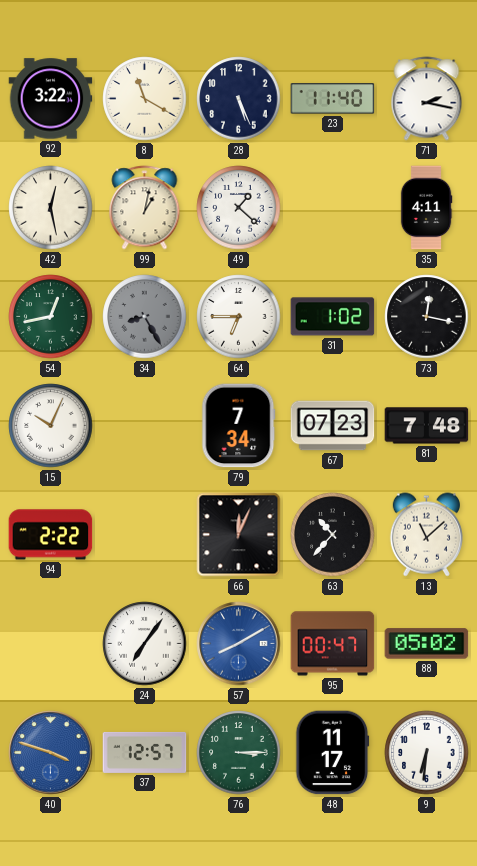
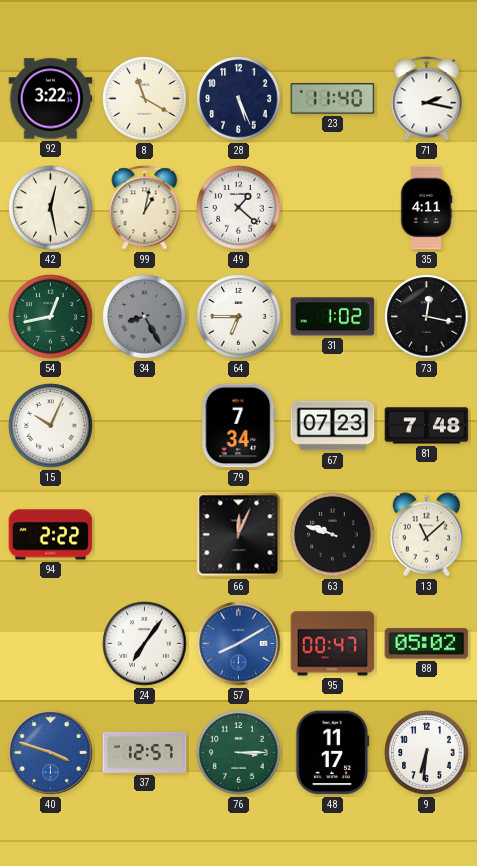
63: 10:37 -> 9:48 (333, 535)
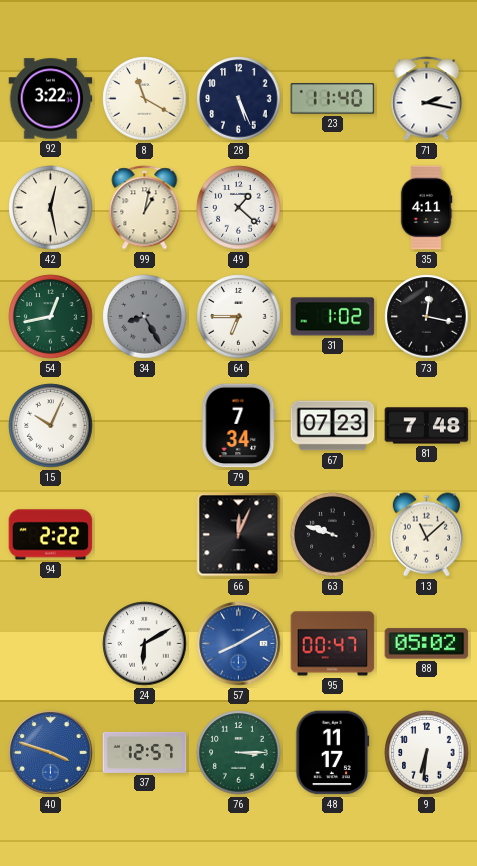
24: 7:06 -> 6:10 (145, 644)
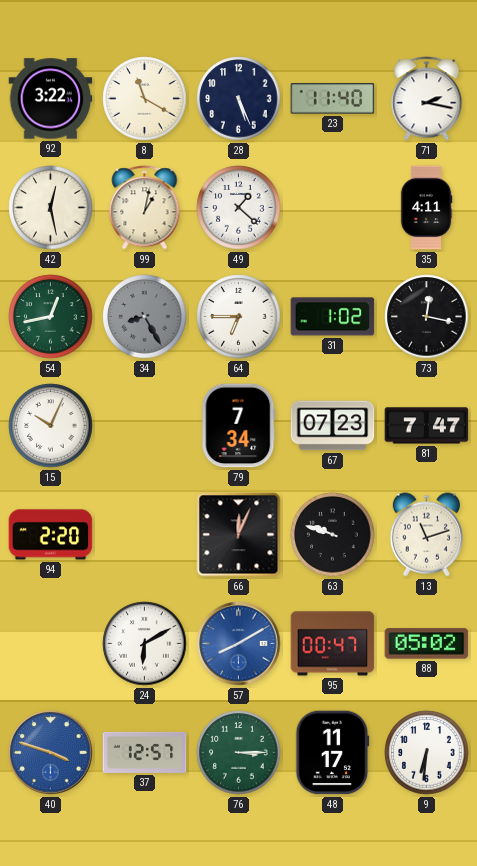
81: 7:48 -> 7:47 (427, 426)
94: 2:22 -> 2:20 (51, 535)
13: 11:08 -> 11:12 (426, 535)
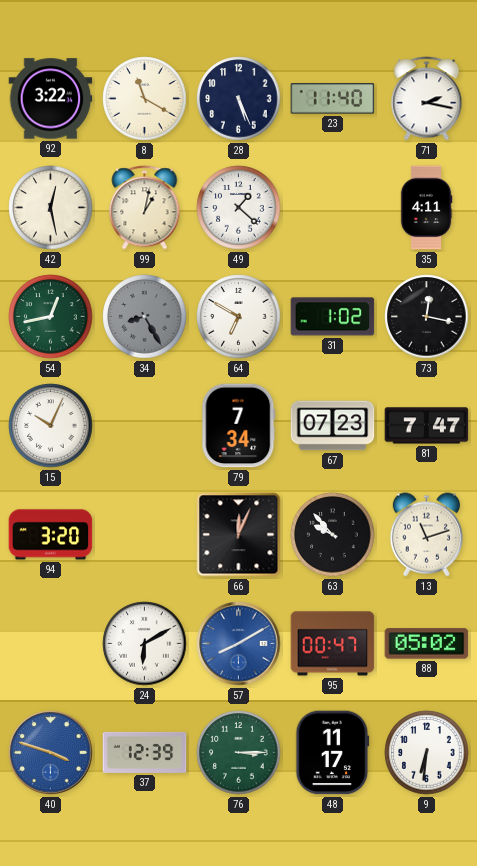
64: 6:45 -> 6:50 (239, 317)
94: 2:20 -> 3:20 (51, 535)
63: 9:48 -> 9:53 (333, 535)
37: 12:57 -> 12:39 (145, 752)
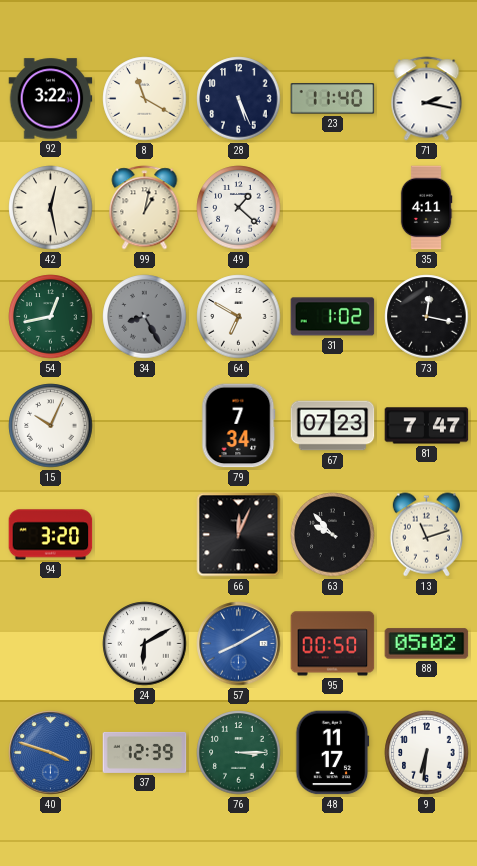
95: 00:47 -> 00:50 (333, 644)
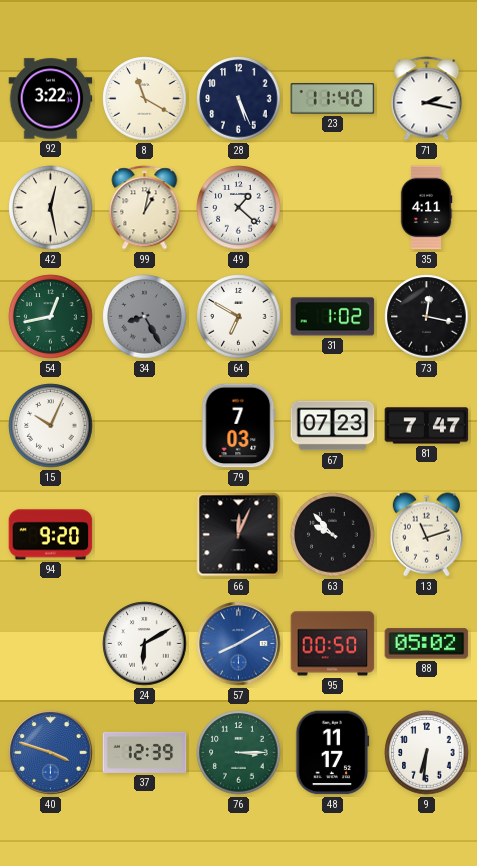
79: 7:34 -> 7:03 (239, 426)
94: 3:20 -> 9:20 (51, 535)
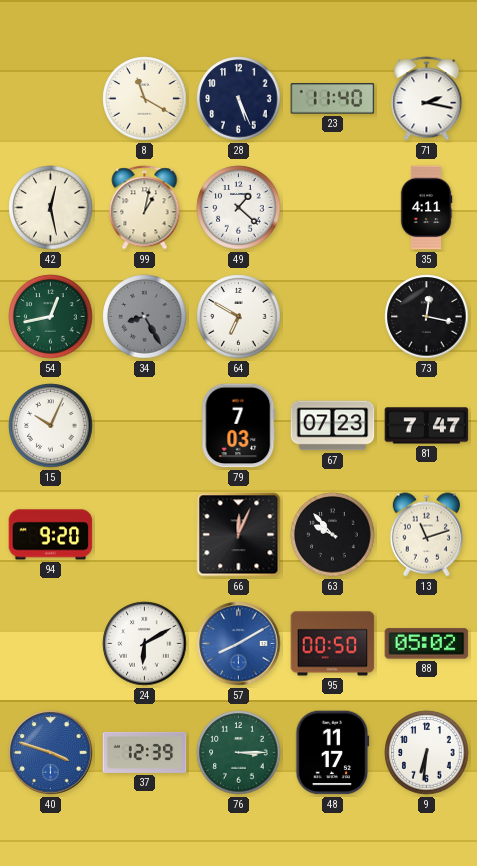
92: 3:22 -> none (51, 99)
31: 1:02 -> none (333, 317)
